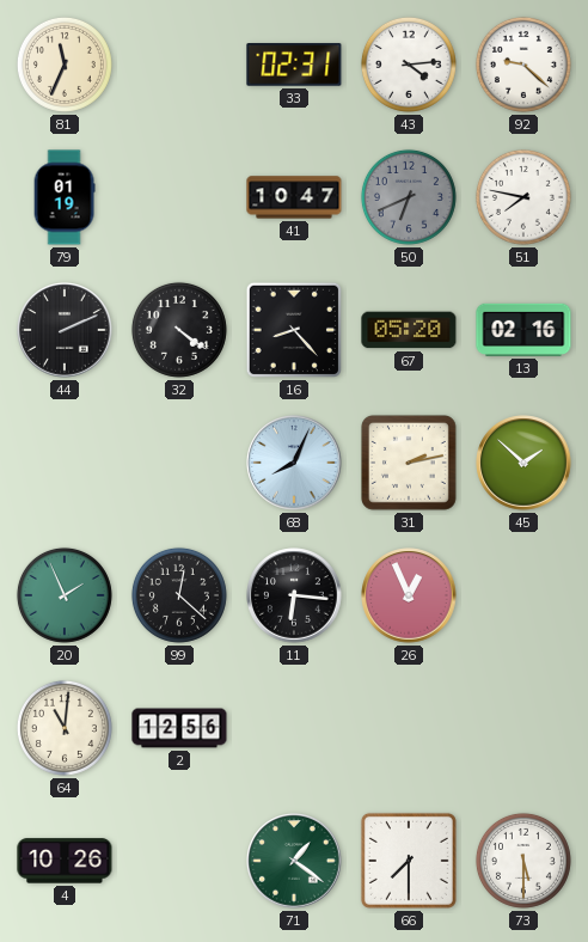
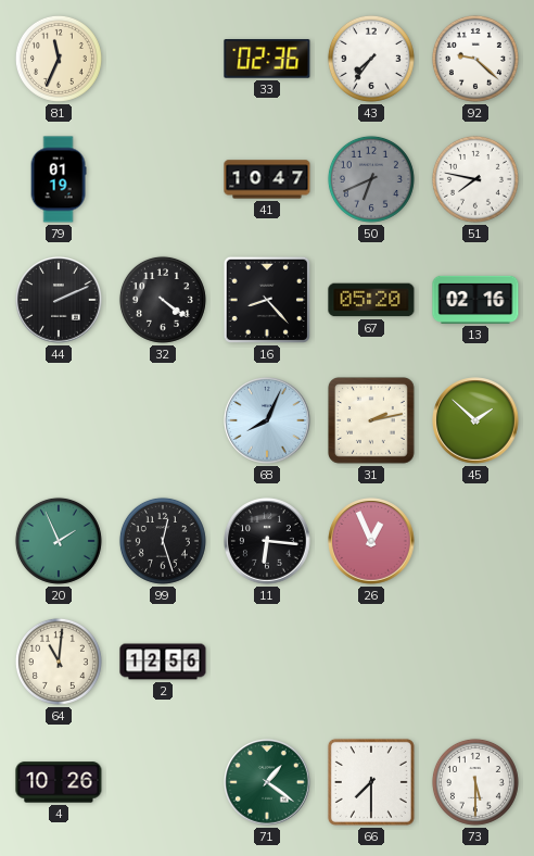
33: 02:31 -> 02:36 (267, 59)
43: 4:14 -> 7:36 (371, 59)
99: 12:22 -> 12:27 (163, 541)
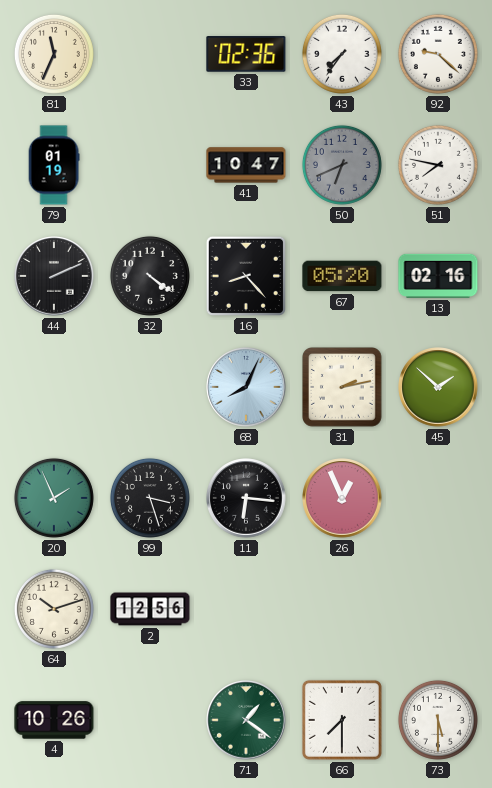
99: 12:27 -> 3:27 (150, 498)
64: 11:01 -> 10:12 (54, 609)
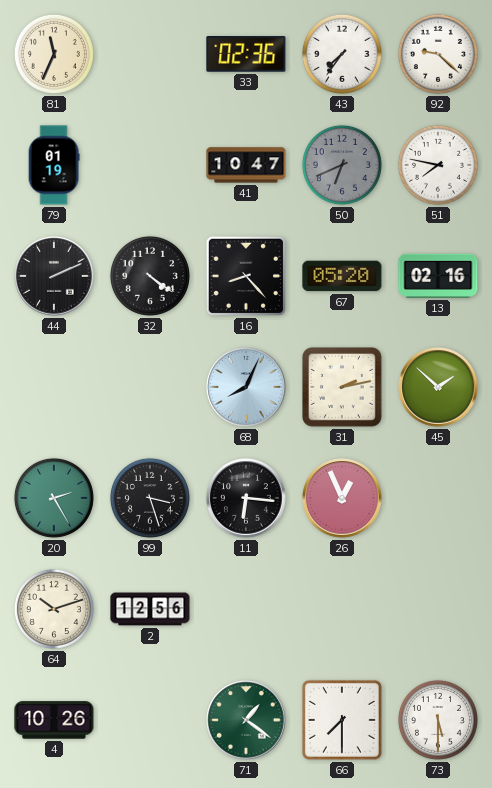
20: 1:56 -> 2:25 (54, 498)
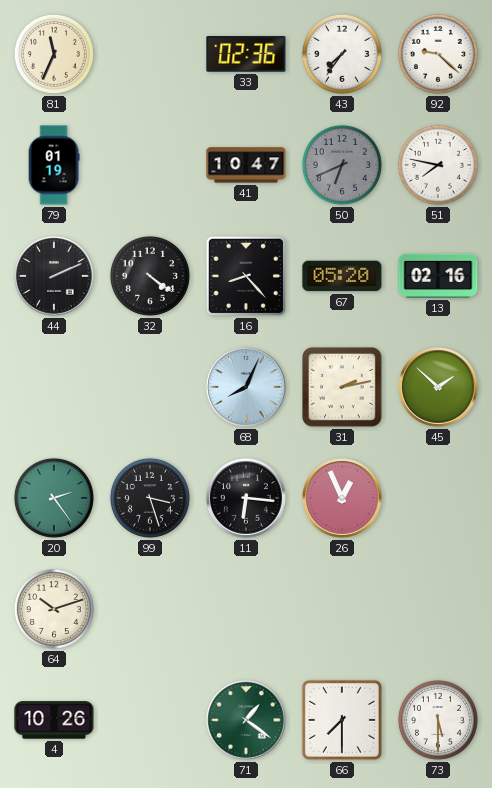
20: 2:25 -> 2:24 (54, 498)
2: 12:56 -> none (150, 609)
